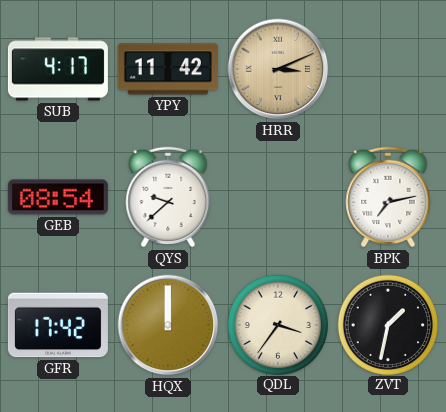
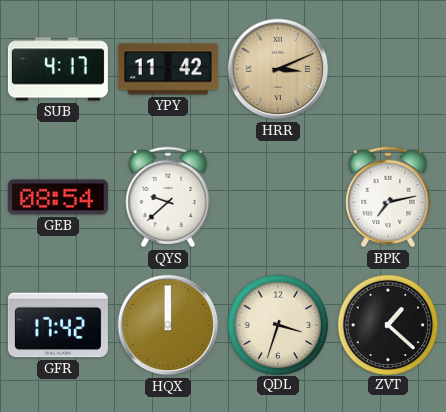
QDL: 3:36 -> 3:33 (277, 324)
ZVT: 1:32 -> 1:22 (387, 324)
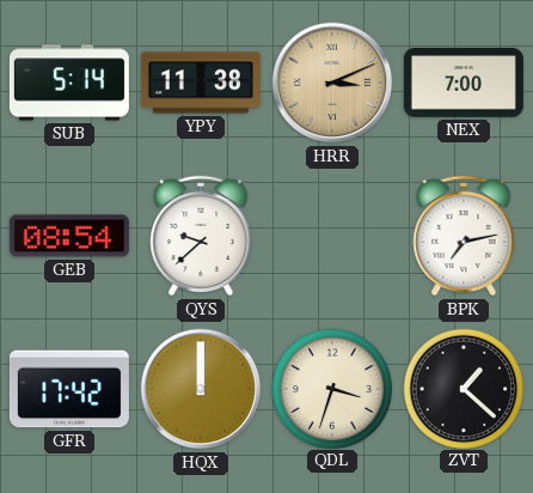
SUB: 4:17 -> 5:14 (69, 83)
YPY: 11:42 -> 11:38 (201, 83)
NEX: none -> 7:00 (464, 84)
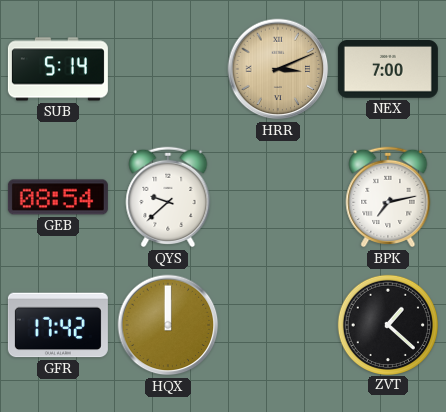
YPY: 11:38 -> none (201, 83)
QDL: 3:33 -> none (331, 388)
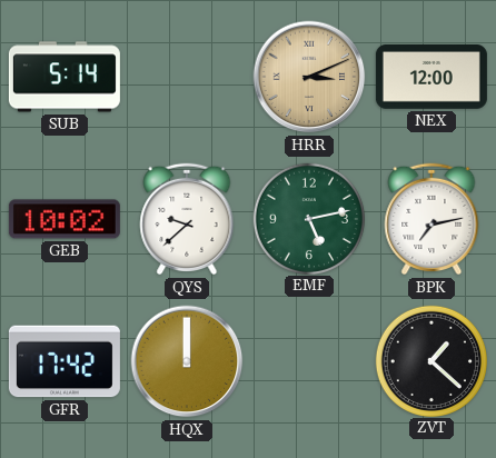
NEX: 7:00 -> 12:00 (431, 78)
GEB: 08:54 -> 10:02 (65, 219)
EMF: none -> 5:13 (308, 218)
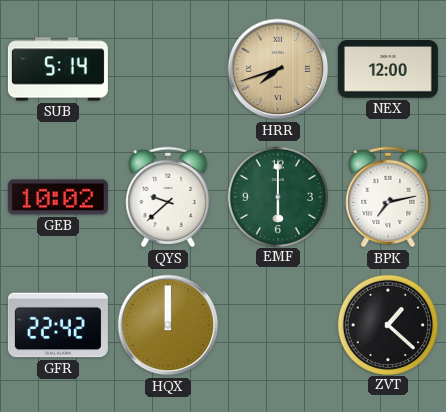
HRR: 3:11 -> 7:42 (278, 69)
EMF: 5:13 -> 6:00 (277, 196)
GFR: 17:42 -> 22:42 (58, 325)
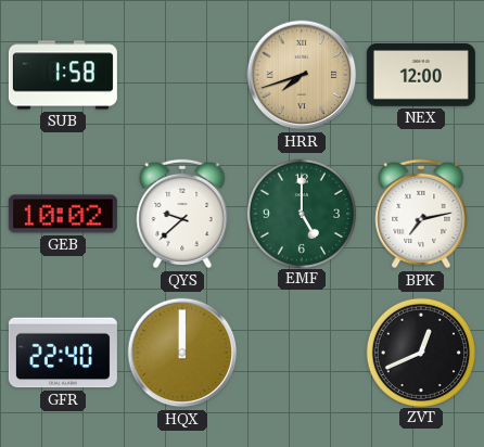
SUB: 5:14 -> 1:58 (63, 75)
EMF: 6:00 -> 5:00 (301, 213)
GFR: 22:42 -> 22:40 (63, 353)
ZVT: 1:22 -> 12:41 (420, 352)
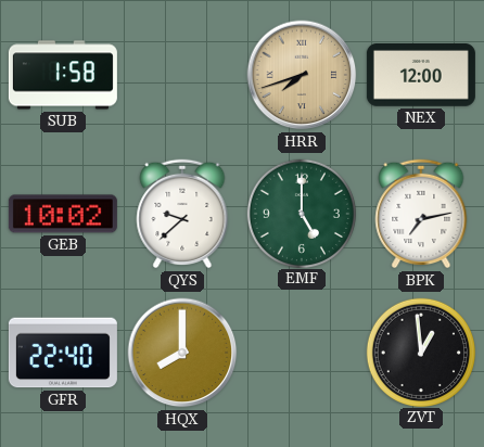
HQX: 12:00 -> 8:00 (182, 353)
ZVT: 12:41 -> 12:59 (420, 352)
